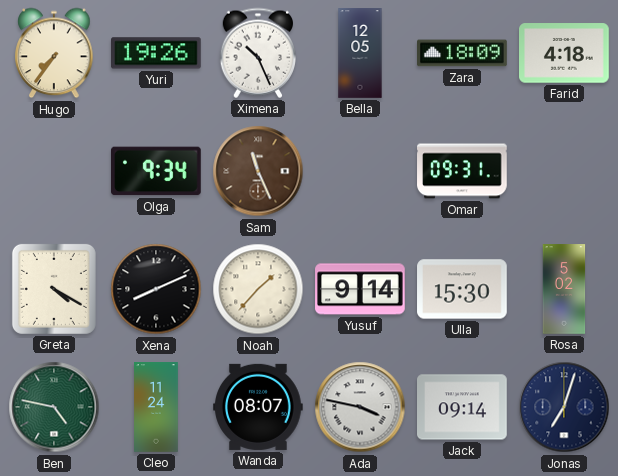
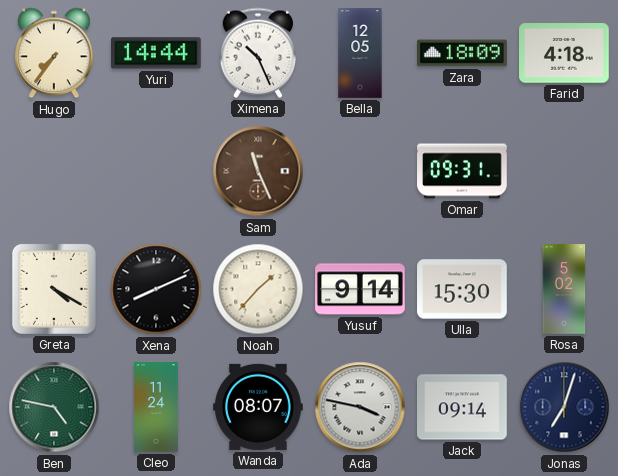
Yuri: 19:26 -> 14:44 (157, 53)
Olga: 9:34 -> none (157, 171)
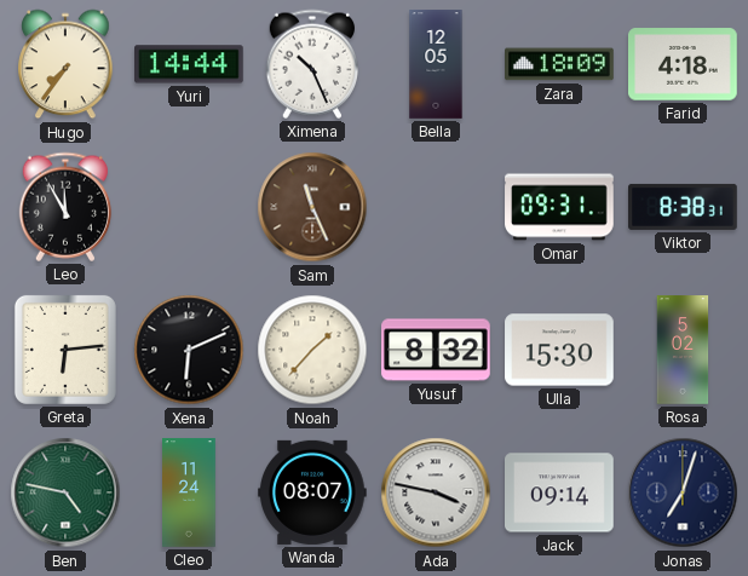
Leo: none -> 11:55 (64, 207)
Viktor: none -> 8:38 (683, 207)
Greta: 4:20 -> 6:14 (65, 350)
Xena: 8:11 -> 6:11 (189, 350)
Yusuf: 9:14 -> 8:32 (436, 350)
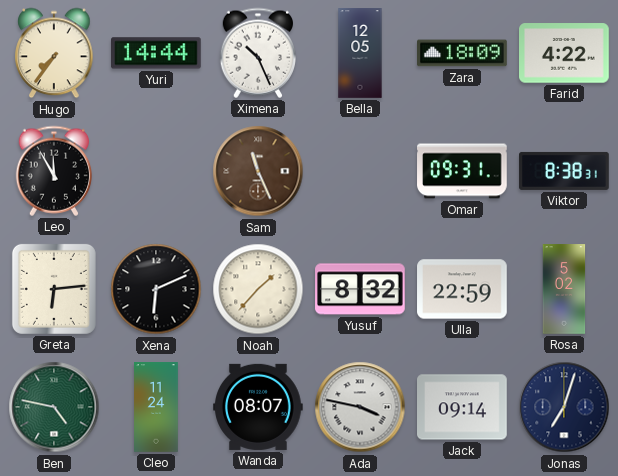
Farid: 4:18 -> 4:22 (565, 53)
Ulla: 15:30 -> 22:59 (462, 289)
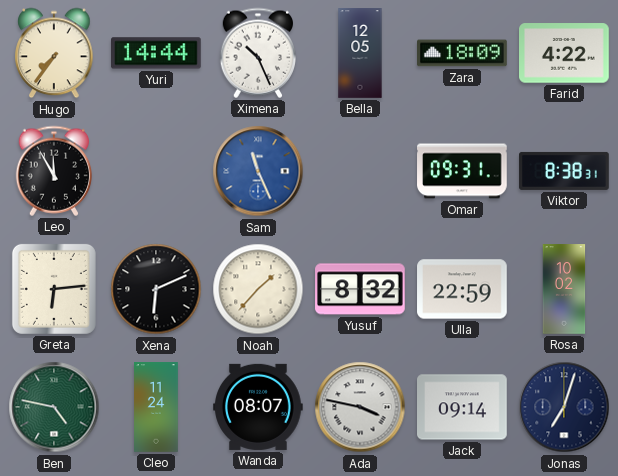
Sam dial: brown -> blue (258, 171)
Rosa: 5:02 -> 10:02 (564, 289)
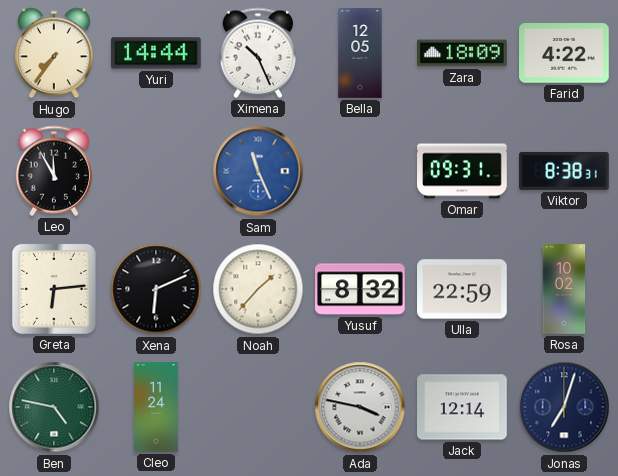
Wanda: 08:07 -> none (259, 407)
Jack: 09:14 -> 12:14 (462, 407)
